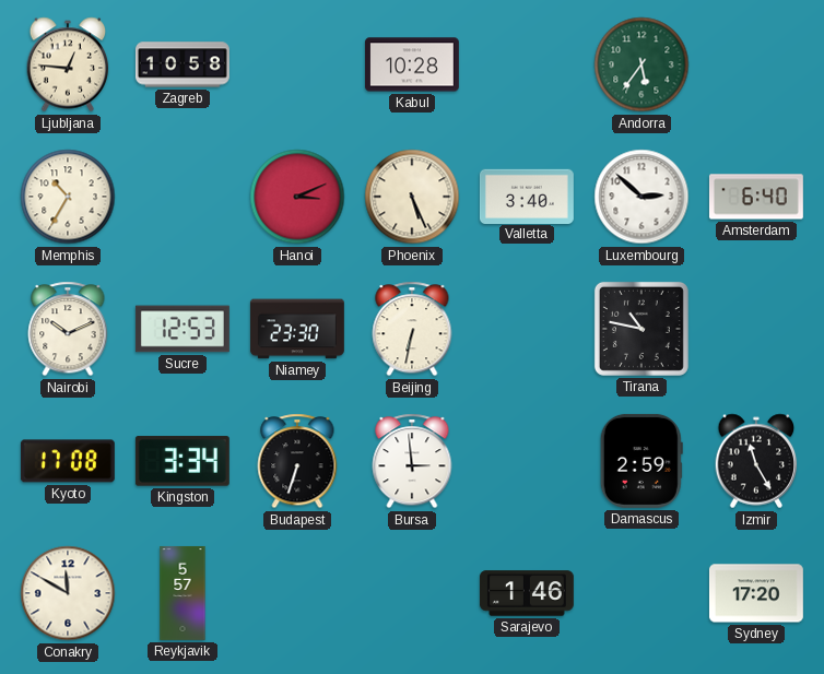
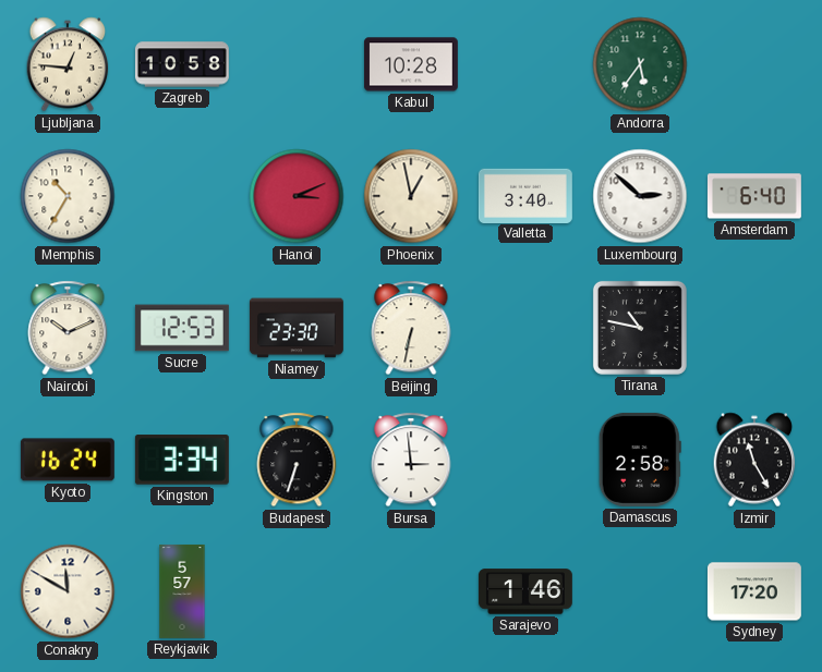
Phoenix: 5:26 -> 12:58 (411, 196)
Kyoto: 17:08 -> 16:24 (68, 460)
Damascus: 2:59 -> 2:58 (640, 460)
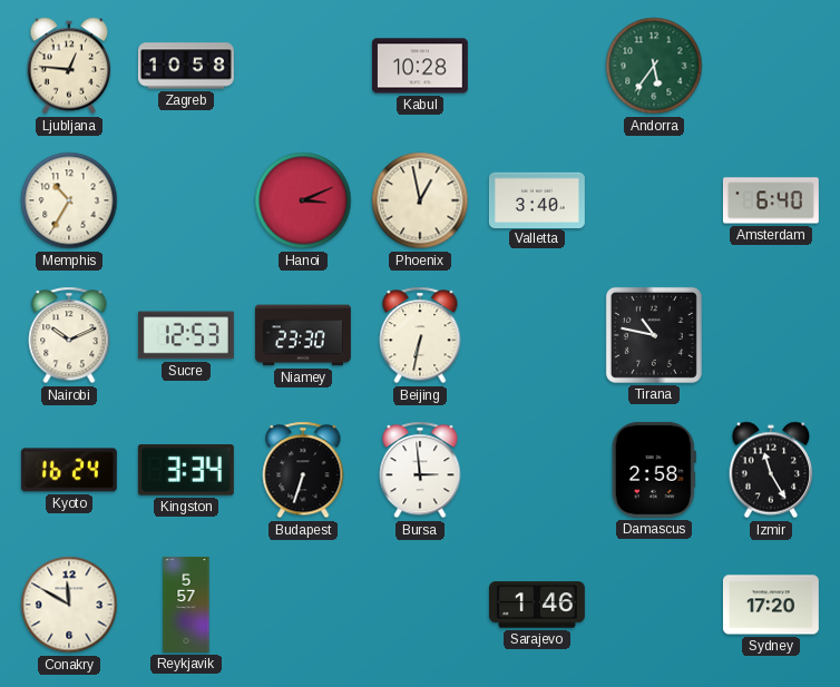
Luxembourg: 2:52 -> none (640, 196)
